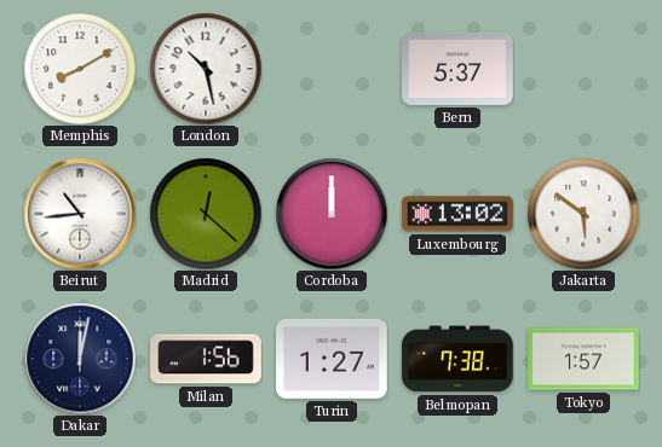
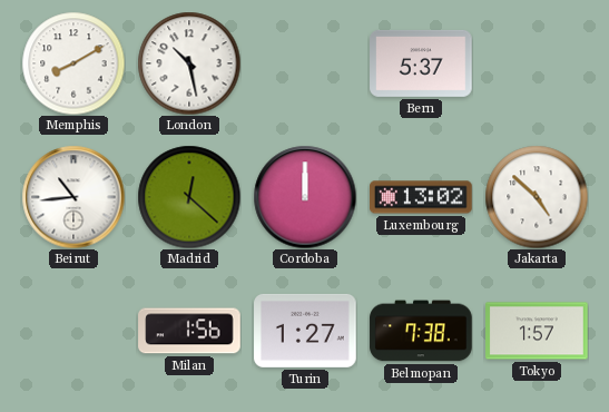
Jakarta: 5:51 -> 4:52 (537, 197)
Dakar: 12:02 -> none (80, 359)
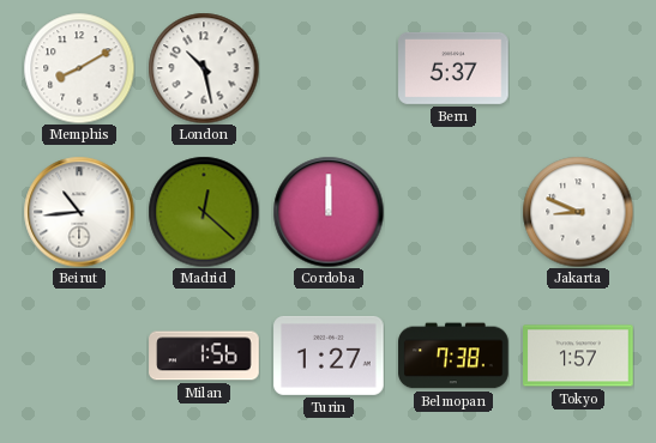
Luxembourg: 13:02 -> none (421, 197)
Jakarta: 4:52 -> 8:49 (578, 212)
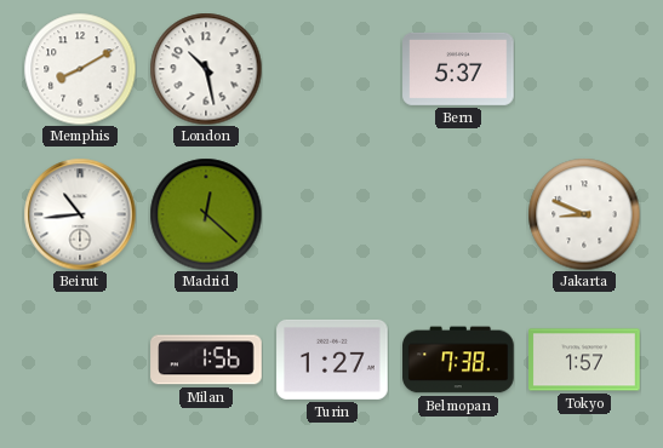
Cordoba: 12:00 -> none (329, 212)
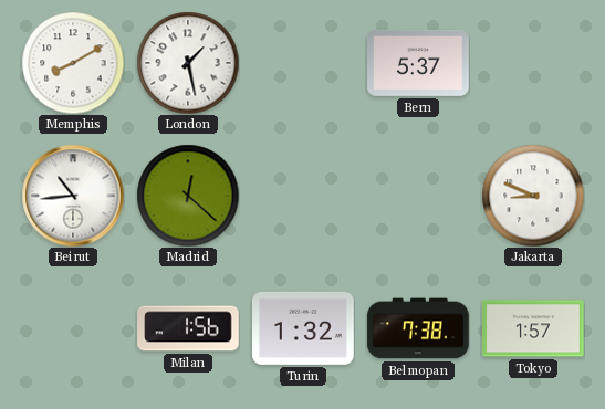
London: 10:28 -> 1:28 (188, 63)
Turin: 1:27 -> 1:32 (303, 328)
